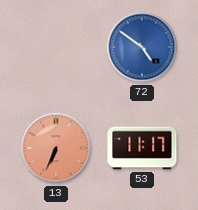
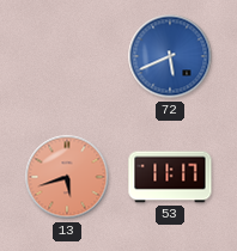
72: 4:51 -> 5:41 (170, 56)
13: 6:34 -> 5:42 (67, 177)
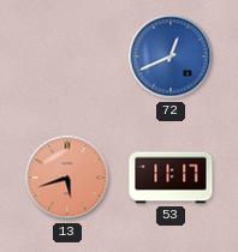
72: 5:41 -> 12:41 (171, 56)
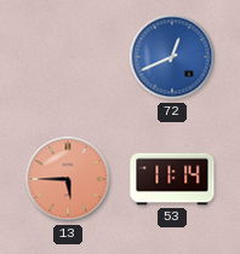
13: 5:42 -> 5:45 (68, 179)
53: 11:17 -> 11:14 (172, 179)
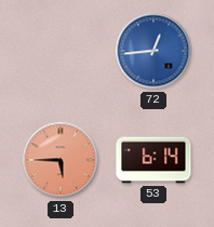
72: 12:41 -> 12:44 (153, 51)
53: 11:14 -> 6:14 (153, 160)
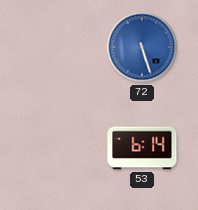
72: 12:44 -> 5:27 (142, 47)
13: 5:45 -> none (61, 160)
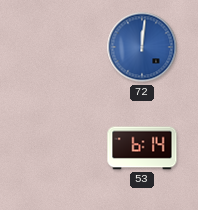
72: 5:27 -> 12:01 (142, 47)
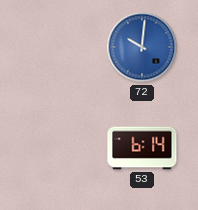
72: 12:01 -> 10:01 (142, 47)
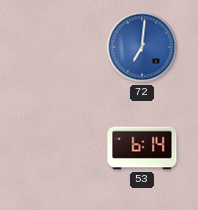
72: 10:01 -> 7:01 (142, 47)
